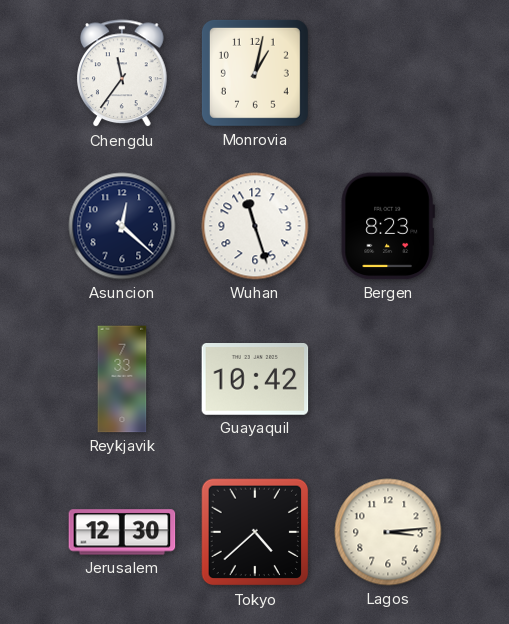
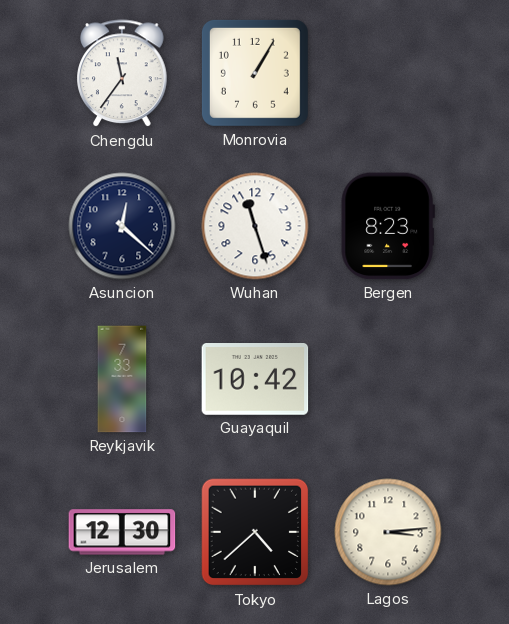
Monrovia: 1:02 -> 1:05 (255, 73)
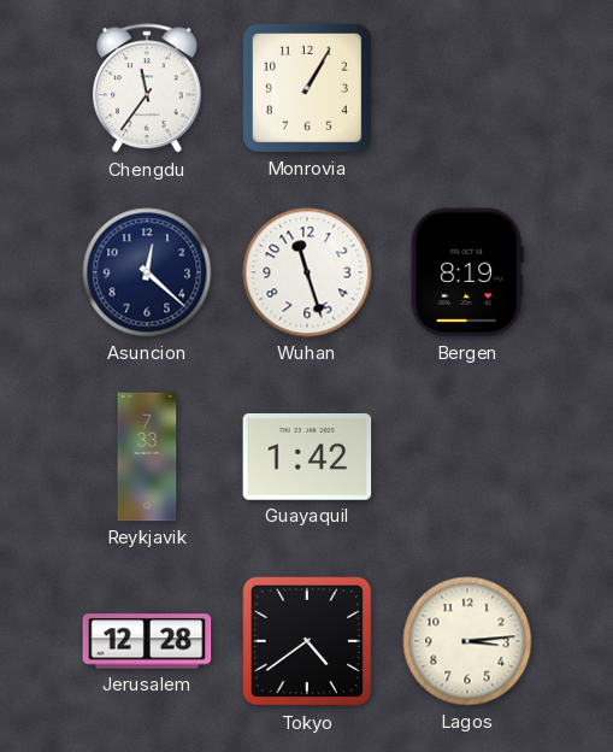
Bergen: 8:23 -> 8:19 (467, 272)
Guayaquil: 10:42 -> 1:42 (307, 457)
Jerusalem: 12:30 -> 12:28 (147, 641)
Tokyo: 4:38 -> 4:39 (307, 641)
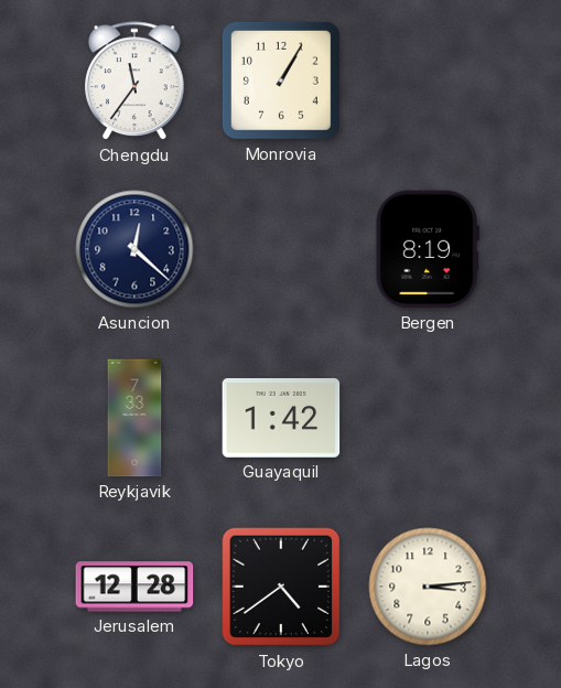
Wuhan: 11:27 -> none (307, 272)
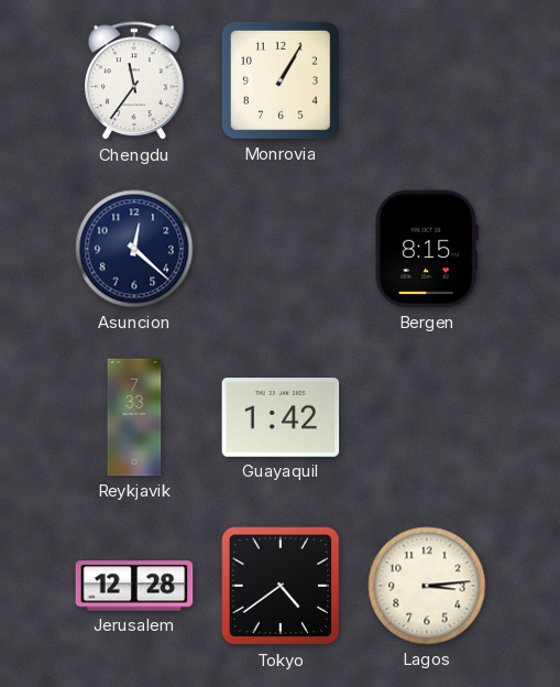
Bergen: 8:19 -> 8:15 (427, 249)
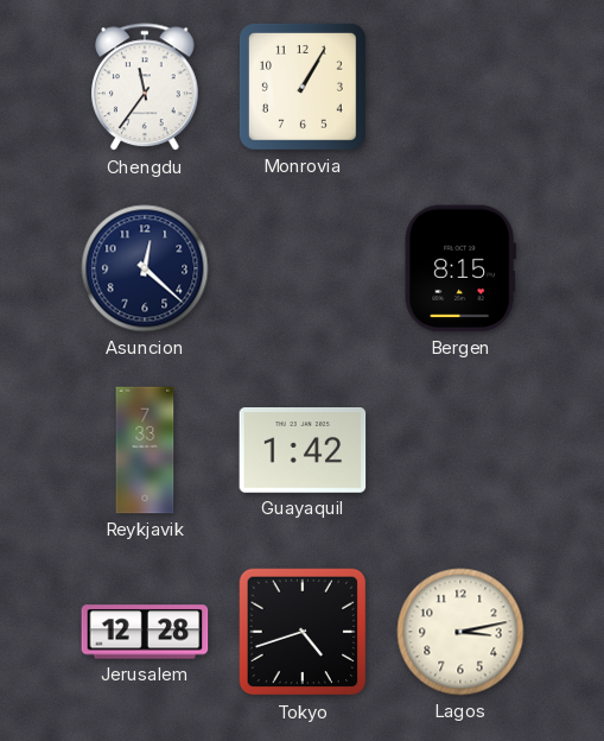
Tokyo: 4:39 -> 4:42 (303, 632)
Lagos: 3:14 -> 3:13 (460, 632)
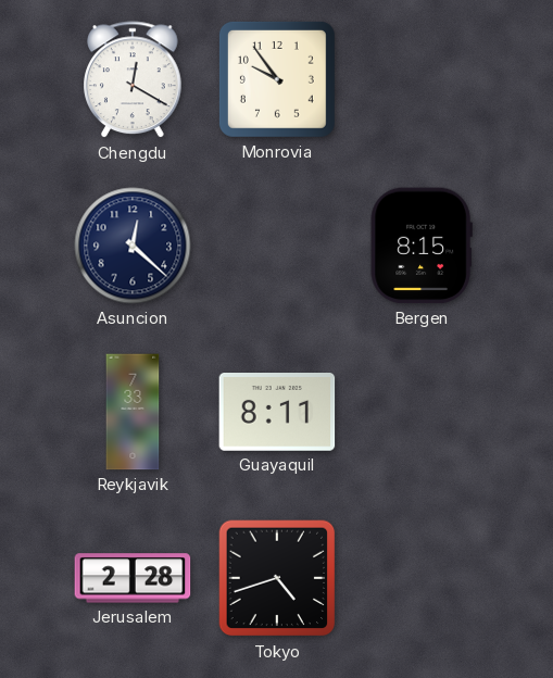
Chengdu: 11:36 -> 12:20 (134, 80)
Monrovia: 1:05 -> 9:54 (277, 79)
Guayaquil: 1:42 -> 8:11 (277, 412)
Jerusalem: 12:28 -> 2:28 (133, 578)
Lagos: 3:13 -> none (460, 632)
